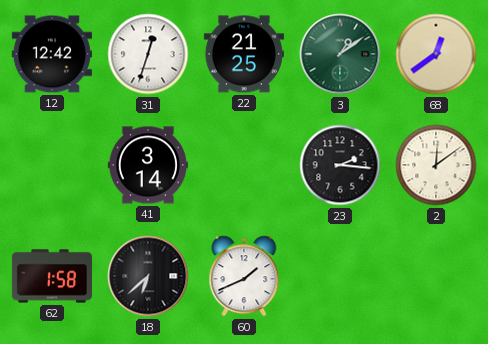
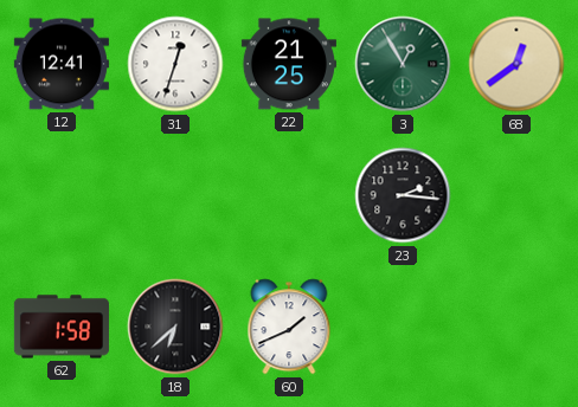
12: 12:42 -> 12:41 (62, 64)
3: 1:09 -> 12:55 (403, 64)
41: 3:14 -> none (148, 165)
2: 12:09 -> none (436, 165)
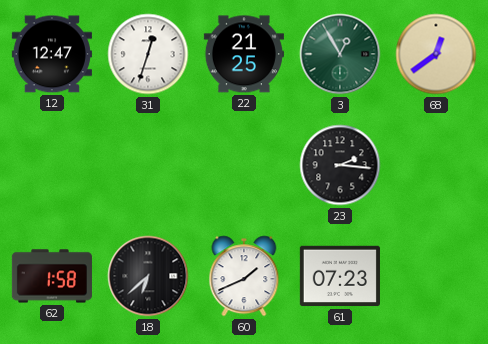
12: 12:41 -> 12:47 (52, 54)
61: none -> 07:23 (340, 276)
